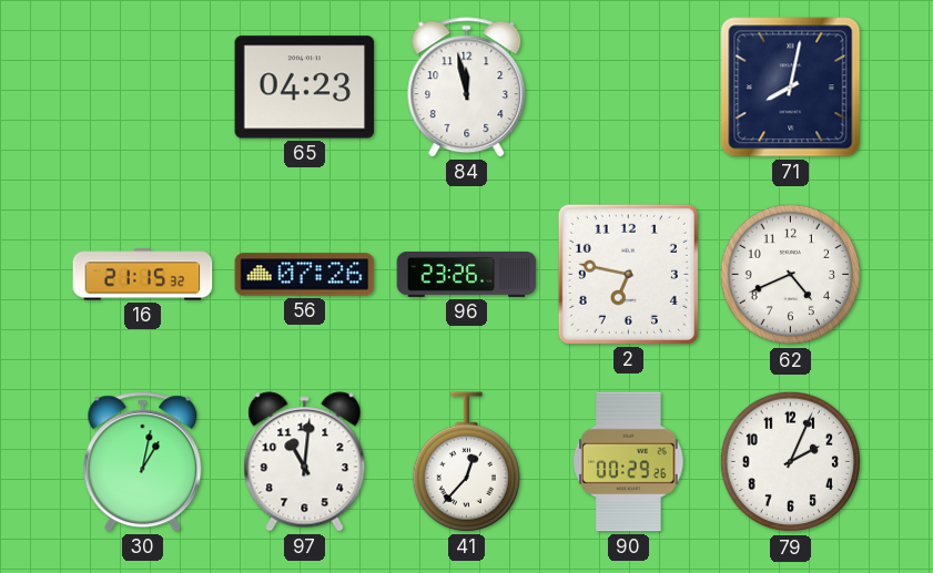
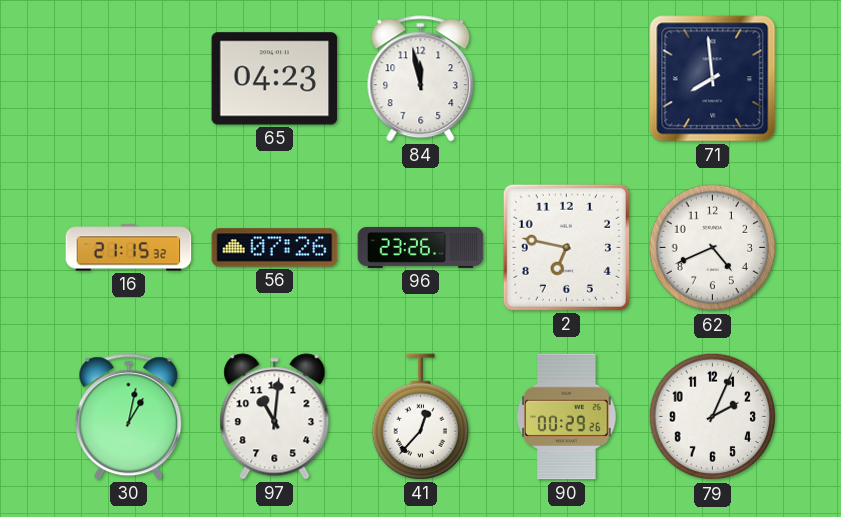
71: 8:02 -> 7:59 (713, 79)
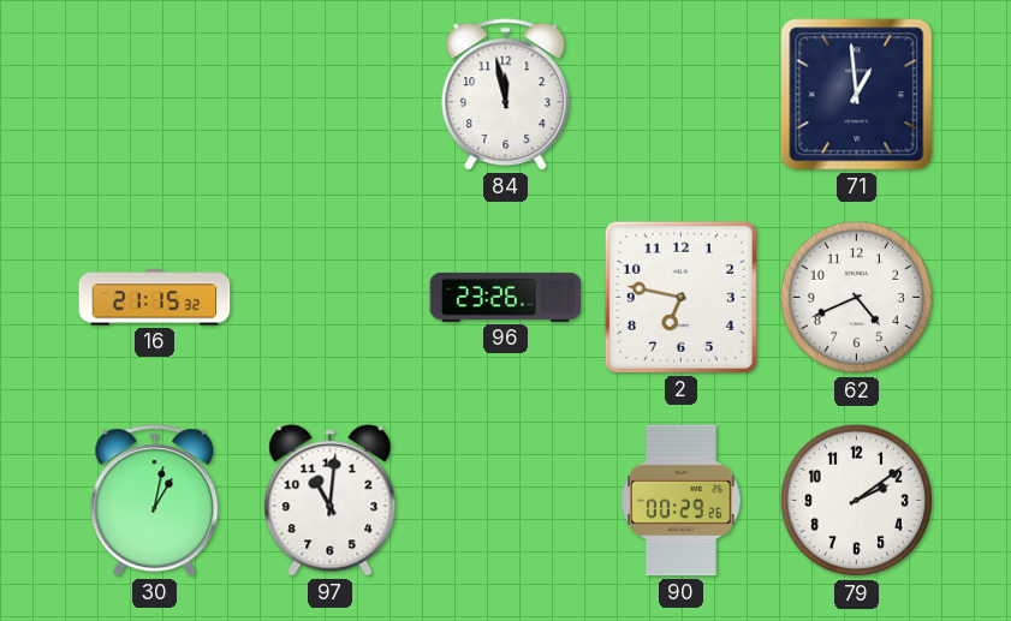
65: 04:23 -> none (275, 79)
71: 7:59 -> 12:59 (857, 95)
56: 07:26 -> none (275, 248)
41: 12:37 -> none (420, 417)
79: 2:04 -> 2:09 (857, 501)
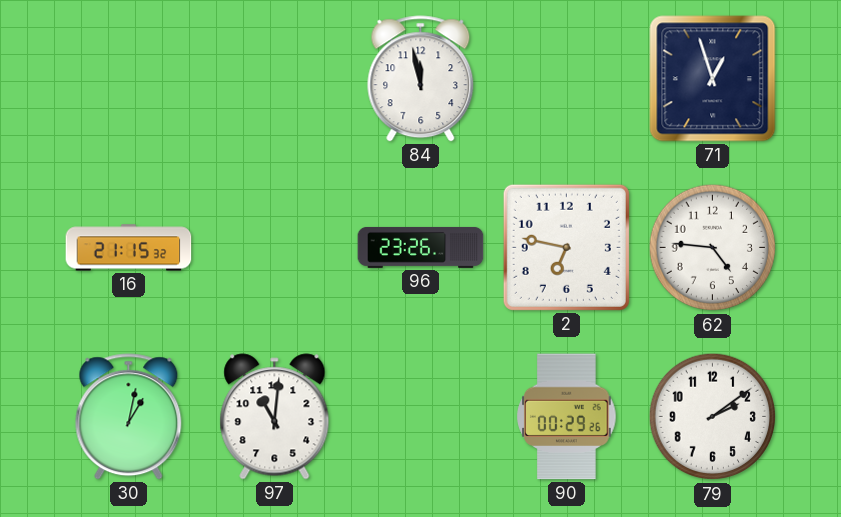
71: 12:59 -> 12:57 (713, 79)
62: 4:41 -> 4:46 (713, 248)
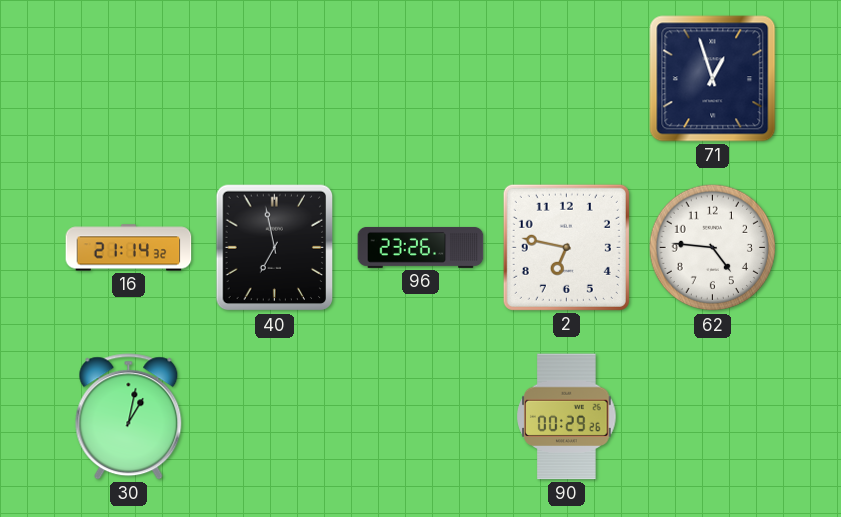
84: 11:58 -> none (421, 79)
16: 21:15 -> 21:14 (129, 248)
40: none -> 6:58 (275, 248)
97: 11:01 -> none (275, 417)
79: 2:09 -> none (713, 417)
